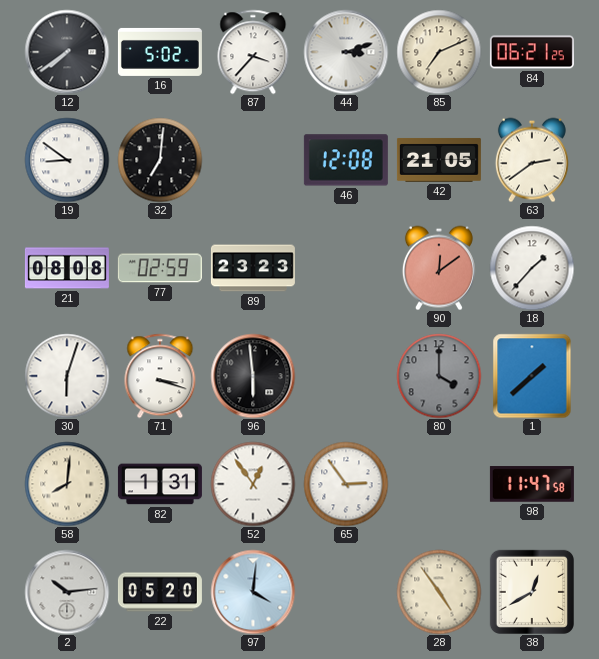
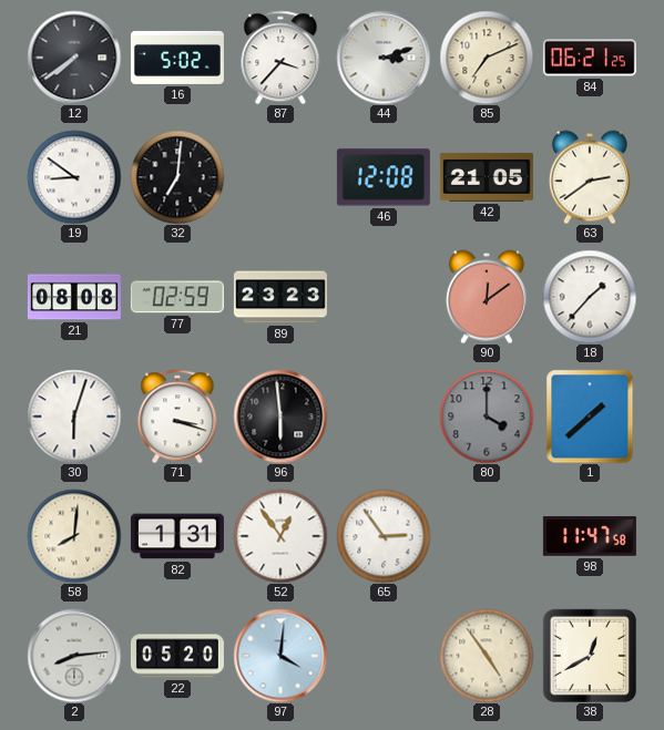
2: 10:14 -> 8:14 (74, 656)
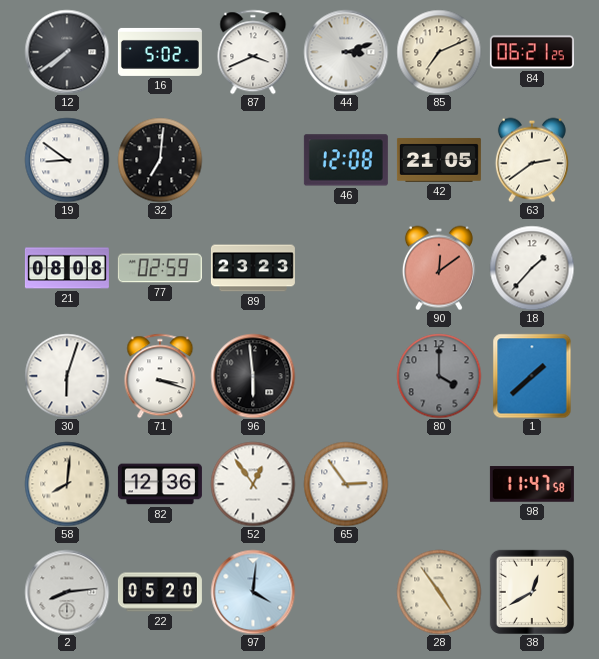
87: 3:37 -> 3:41 (253, 52)
82: 1:31 -> 12:36 (160, 484)
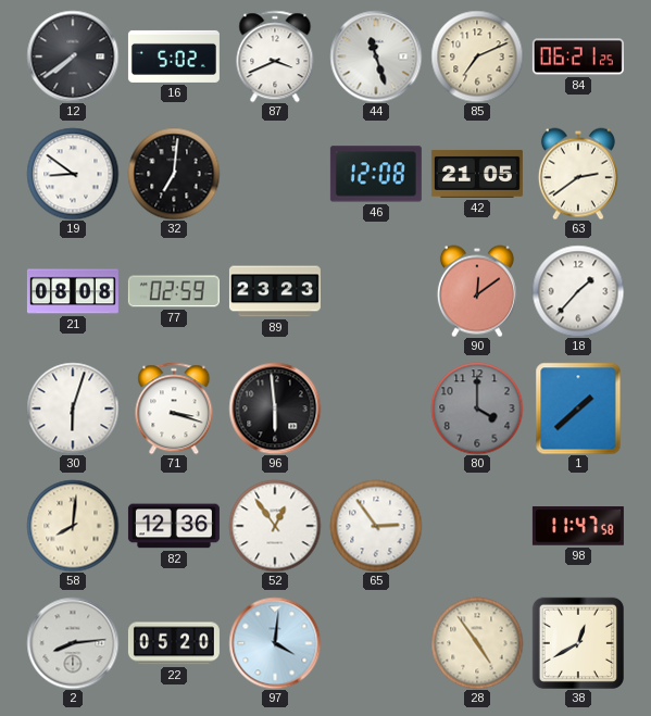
44: 3:12 -> 11:27 (376, 56)
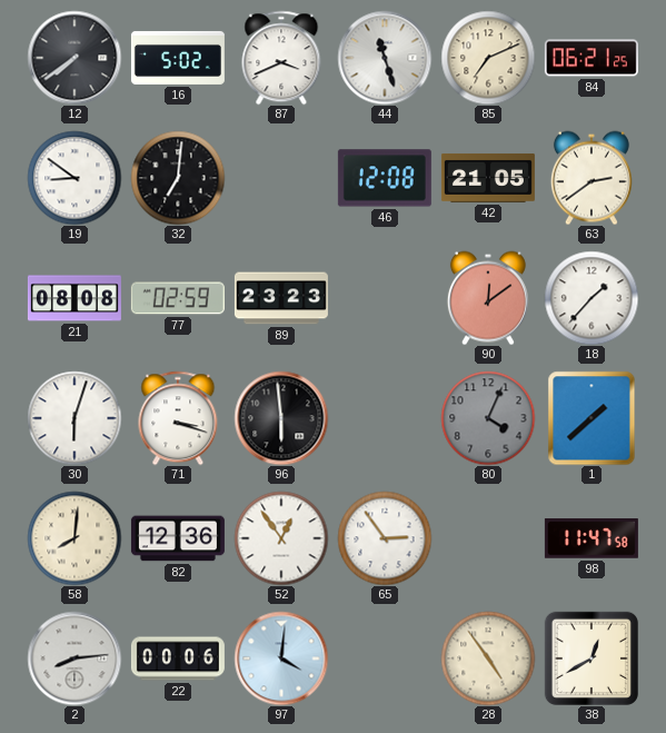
80: 4:00 -> 4:04 (488, 418)
22: 05:20 -> 00:06 (178, 658)
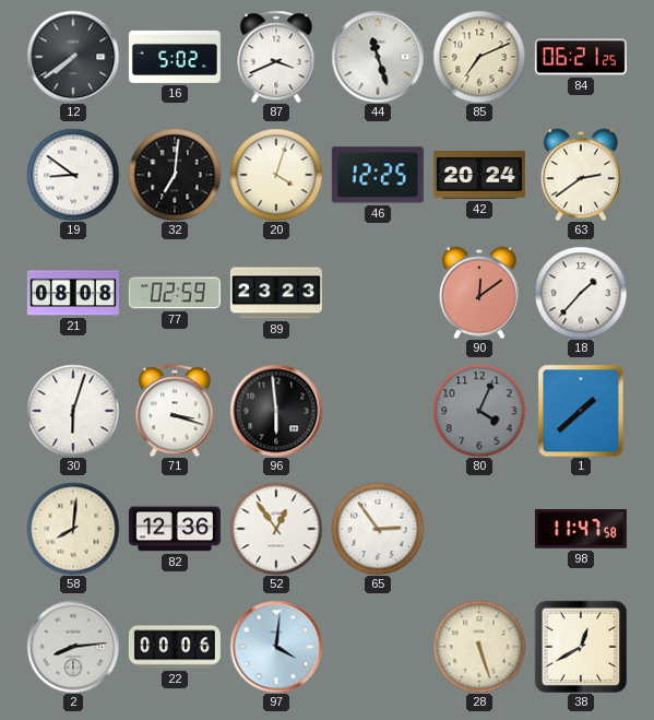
20: none -> 4:03 (276, 175)
46: 12:08 -> 12:25 (378, 175)
42: 21:05 -> 20:24 (479, 175)
28: 4:54 -> 5:27 (479, 647)
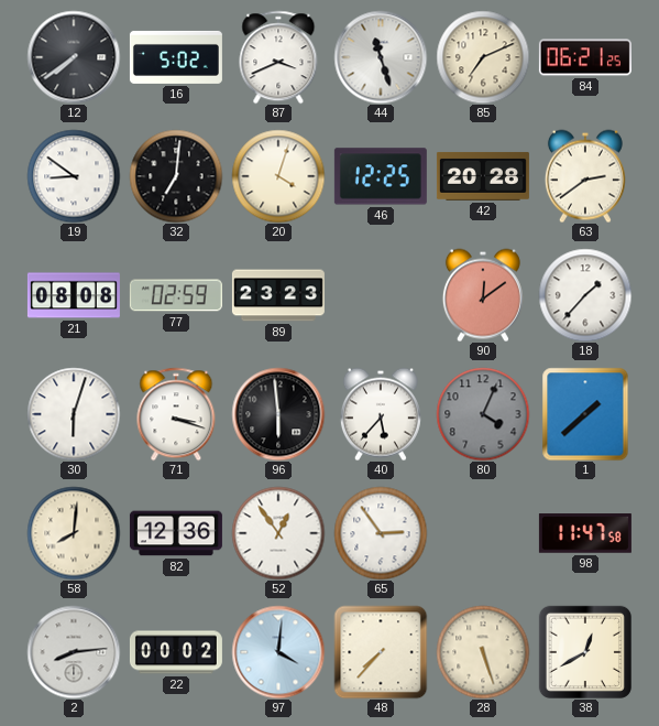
42: 20:24 -> 20:28 (483, 176)
40: none -> 5:37 (381, 414)
22: 00:06 -> 00:02 (176, 652)
48: none -> 7:37 (381, 652)
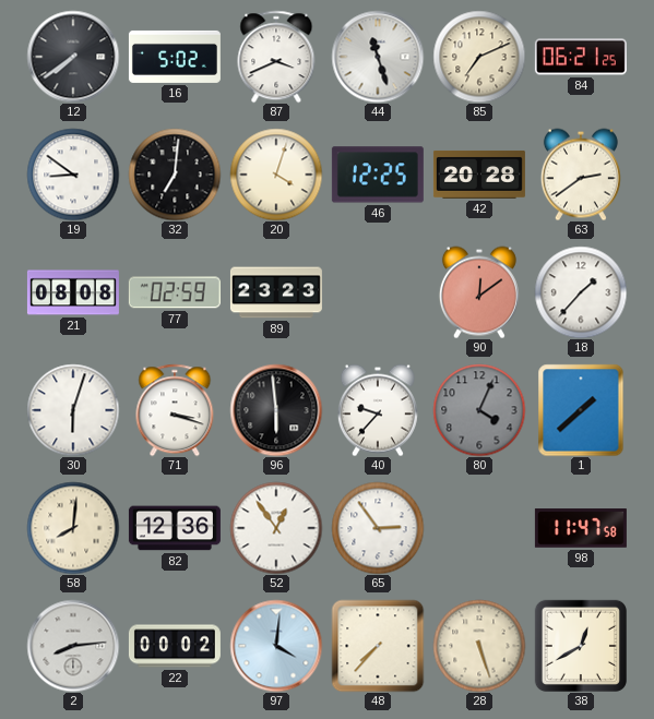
40: 5:37 -> 9:37 (378, 410)
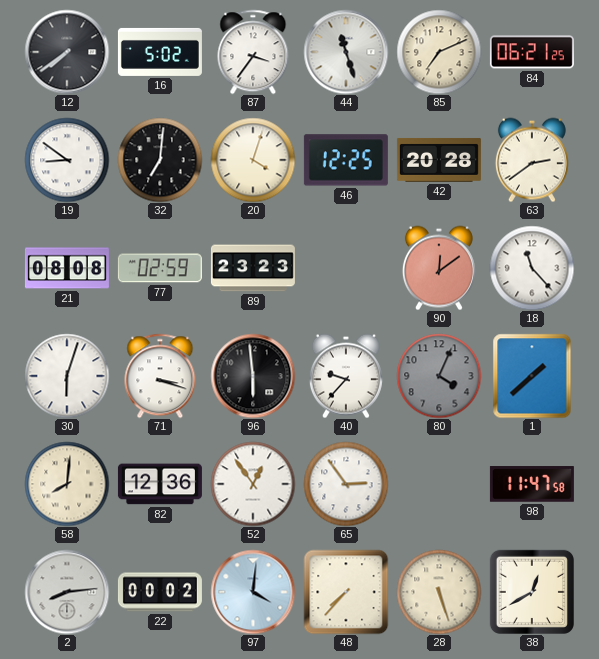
87: 3:41 -> 3:36 (253, 52)
18: 1:37 -> 11:23 (532, 268)
